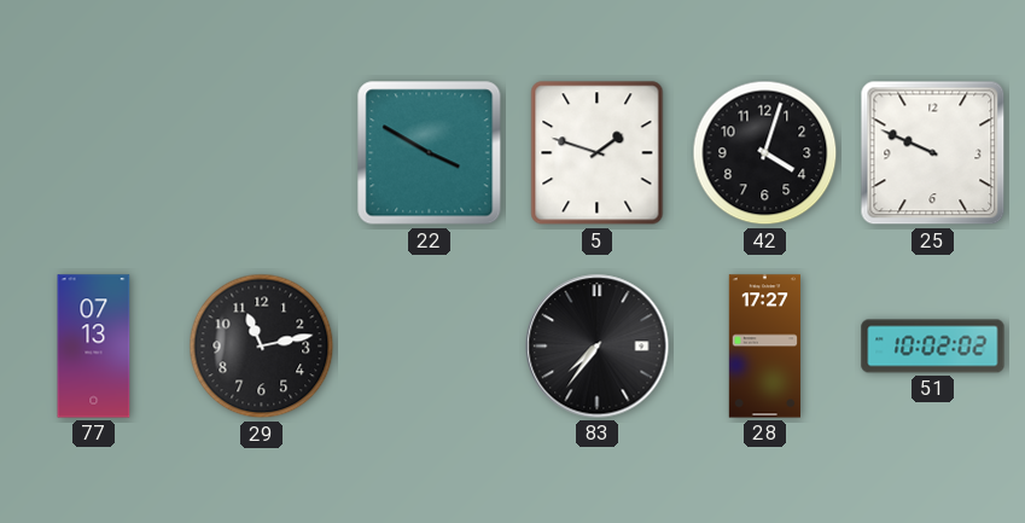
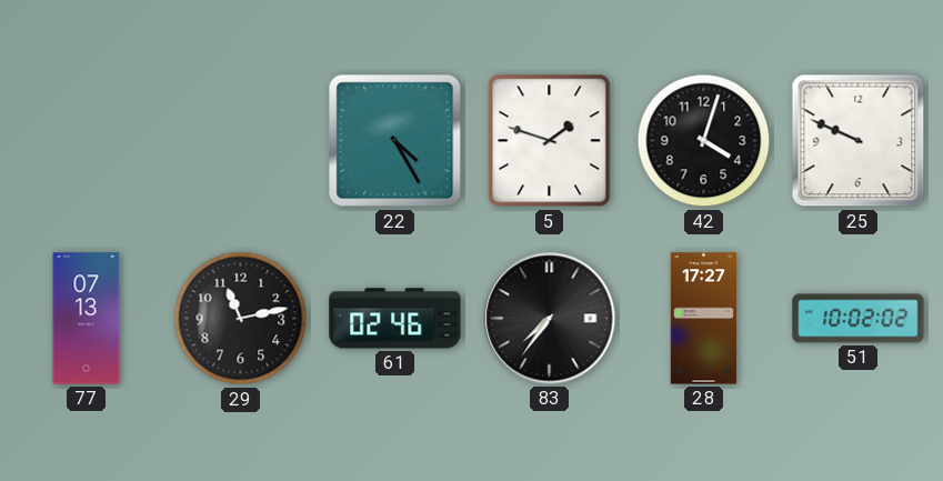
22: 3:50 -> 4:25 (395, 141)
61: none -> 02:46 (395, 319)
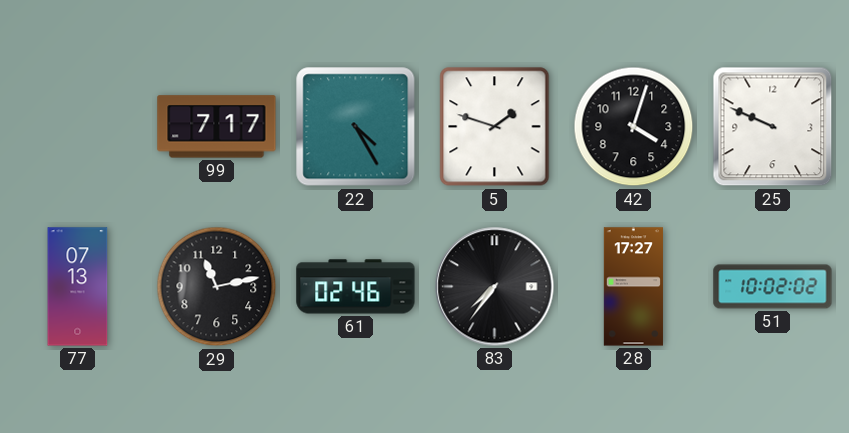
99: none -> 7:17 (217, 127)
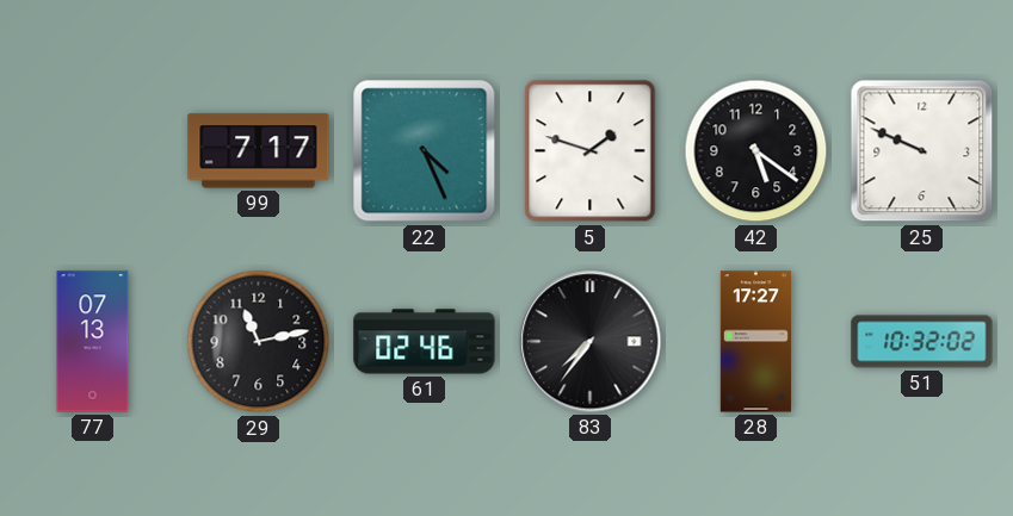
22: 4:25 -> 4:26 (425, 151)
42: 4:03 -> 5:21 (756, 151)
51: 10:02 -> 10:32 (922, 342)
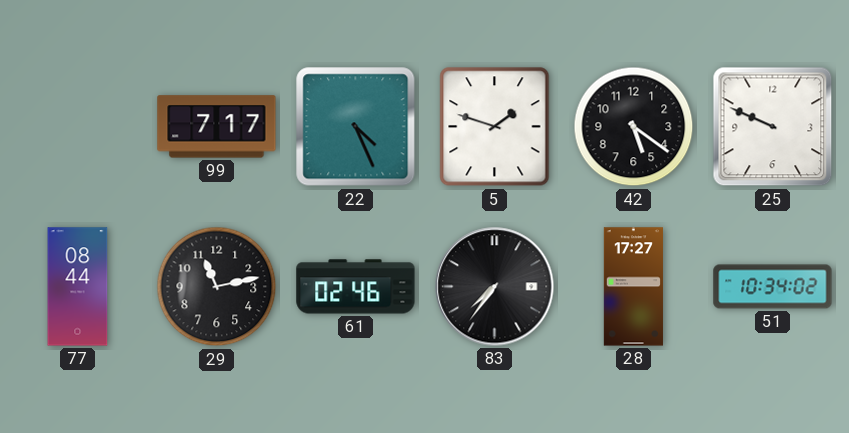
77: 07:13 -> 08:44 (78, 287)
51: 10:32 -> 10:34 (773, 287)
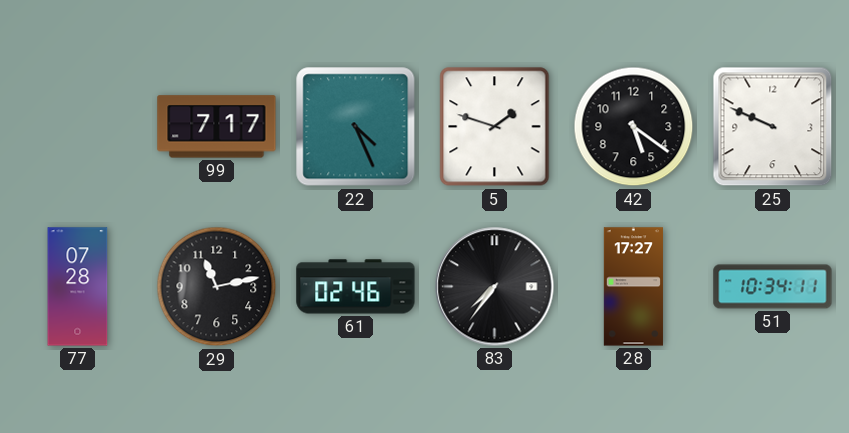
77: 08:44 -> 07:28 (78, 287)
51: 10:34:02 -> 10:34:11 (773, 287)
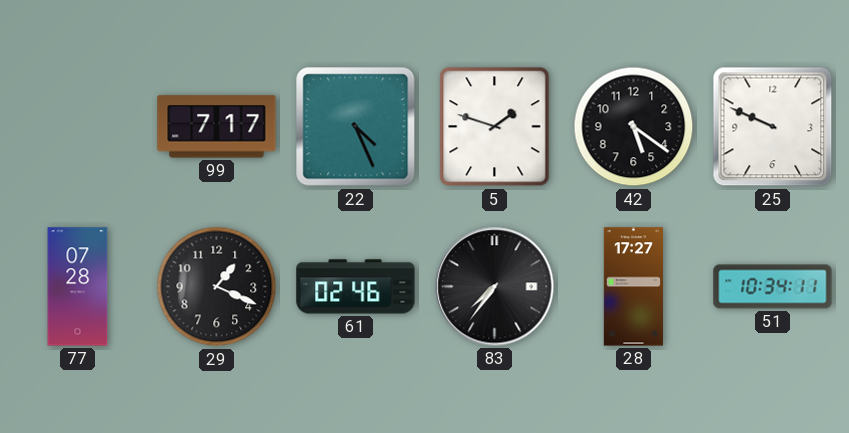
29: 11:13 -> 1:19 (217, 287)
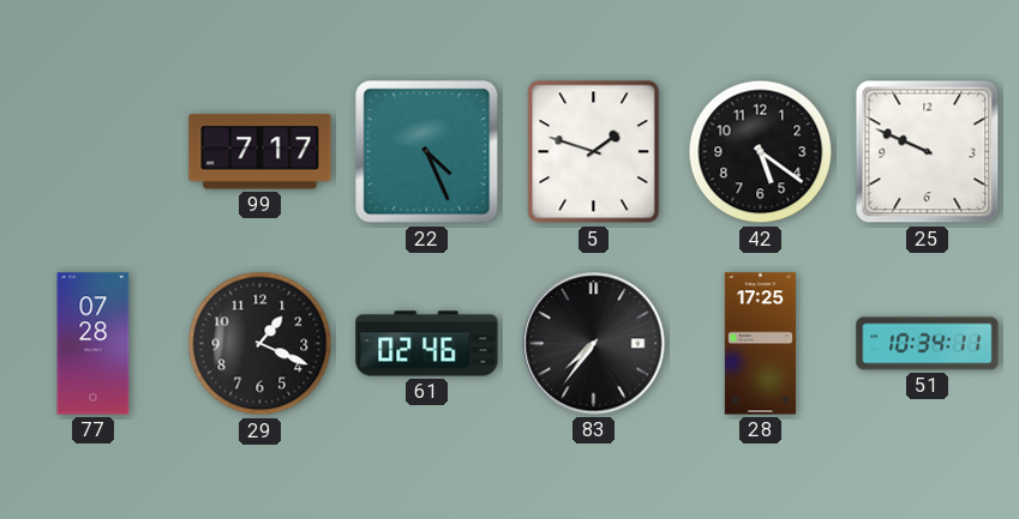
28: 17:27 -> 17:25 (760, 344)
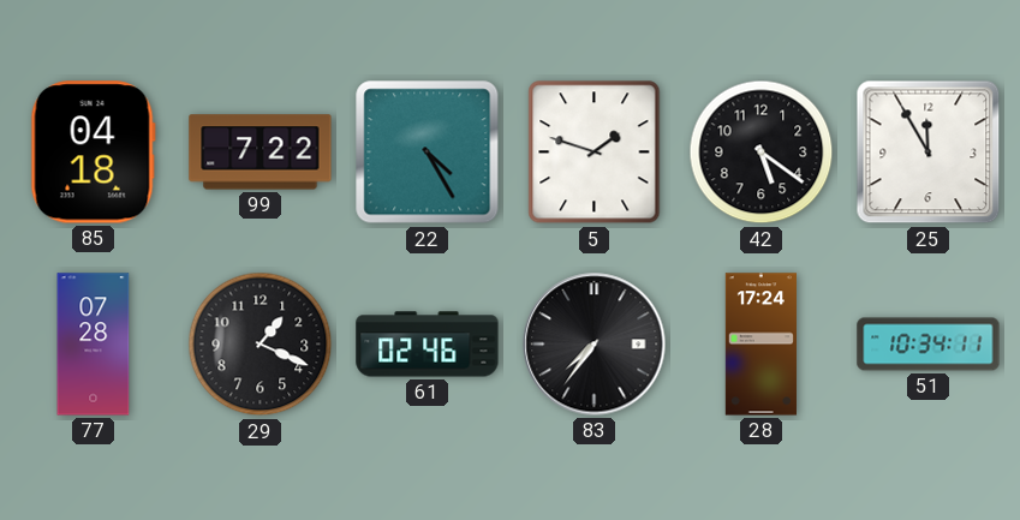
85: none -> 04:18 (93, 153)
99: 7:17 -> 7:22 (261, 153)
22: 4:26 -> 4:25 (428, 153)
25: 9:49 -> 11:55 (929, 153)
28: 17:25 -> 17:24 (760, 345)
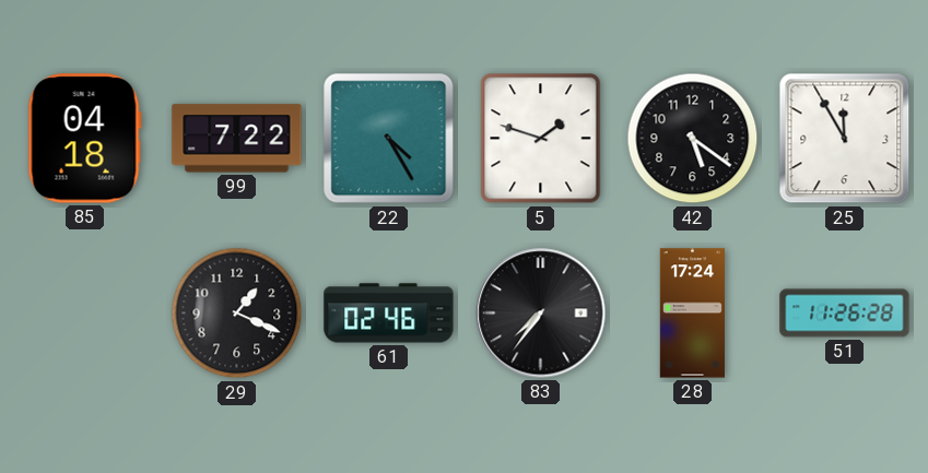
77: 07:28 -> none (94, 345)
51: 10:34 -> 11:26 (845, 314)
